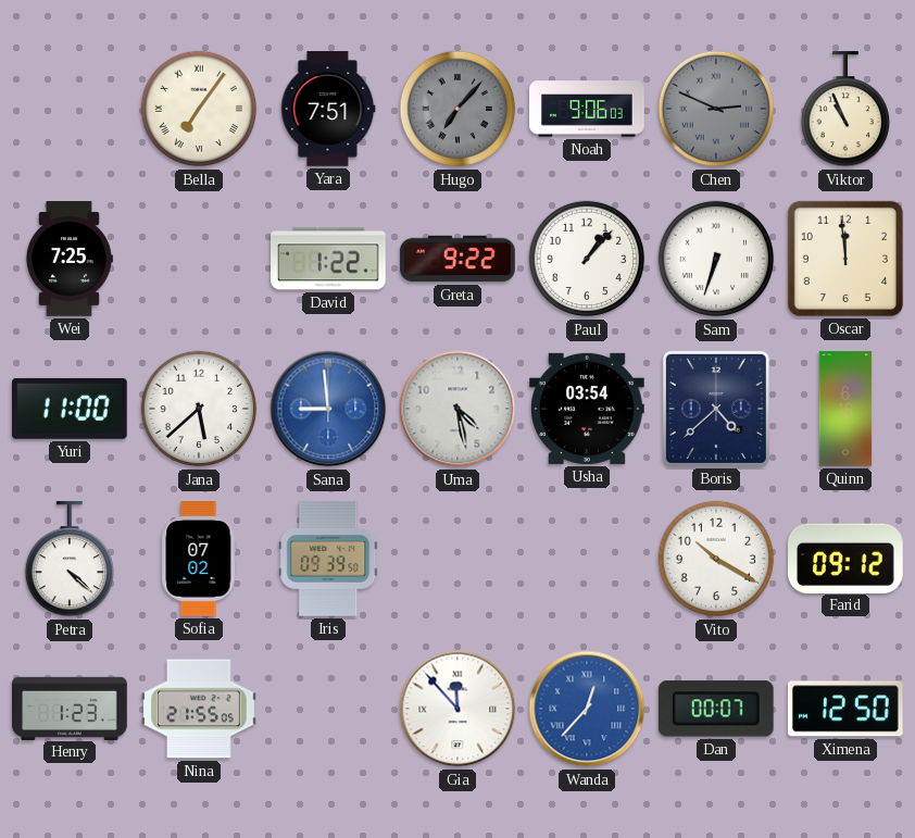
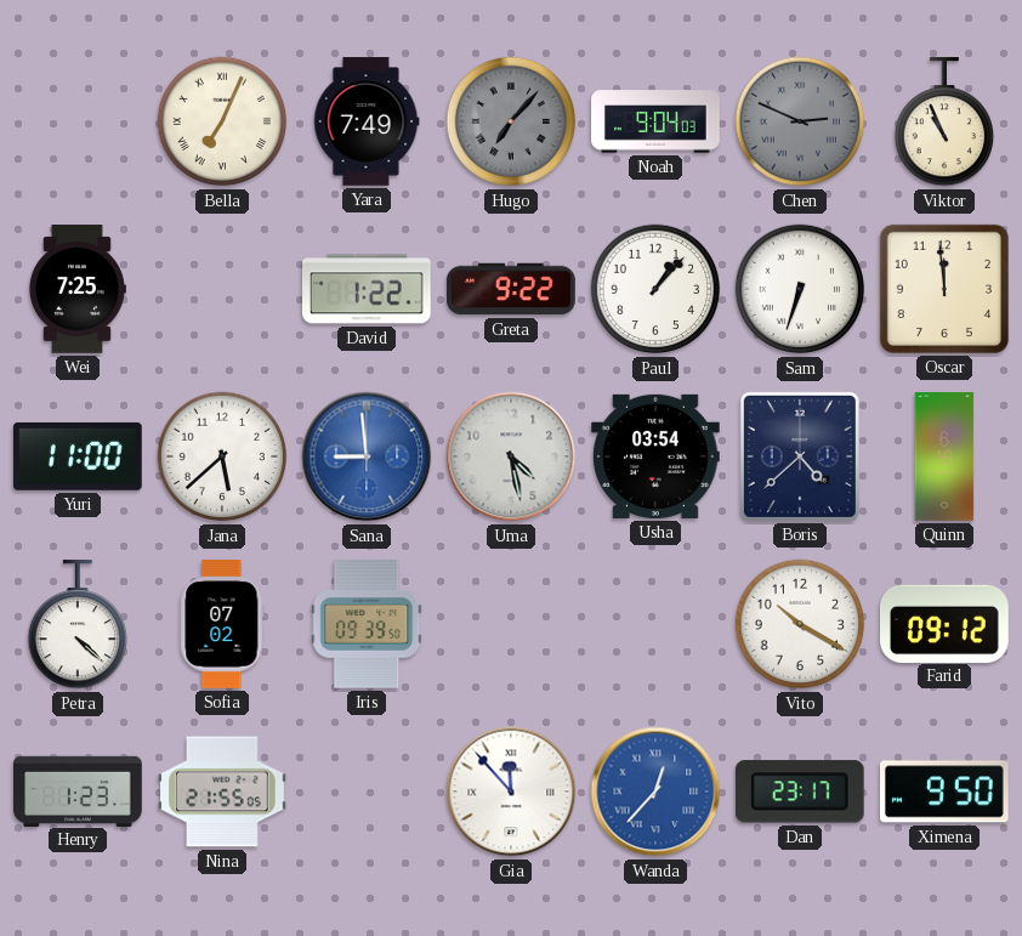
Bella: 7:06 -> 7:04 (222, 121)
Yara: 7:51 -> 7:49 (367, 121)
Noah: 9:06 -> 9:04 (655, 121)
Dan: 00:07 -> 23:17 (800, 792)
Ximena: 12:50 -> 9:50 (946, 792)
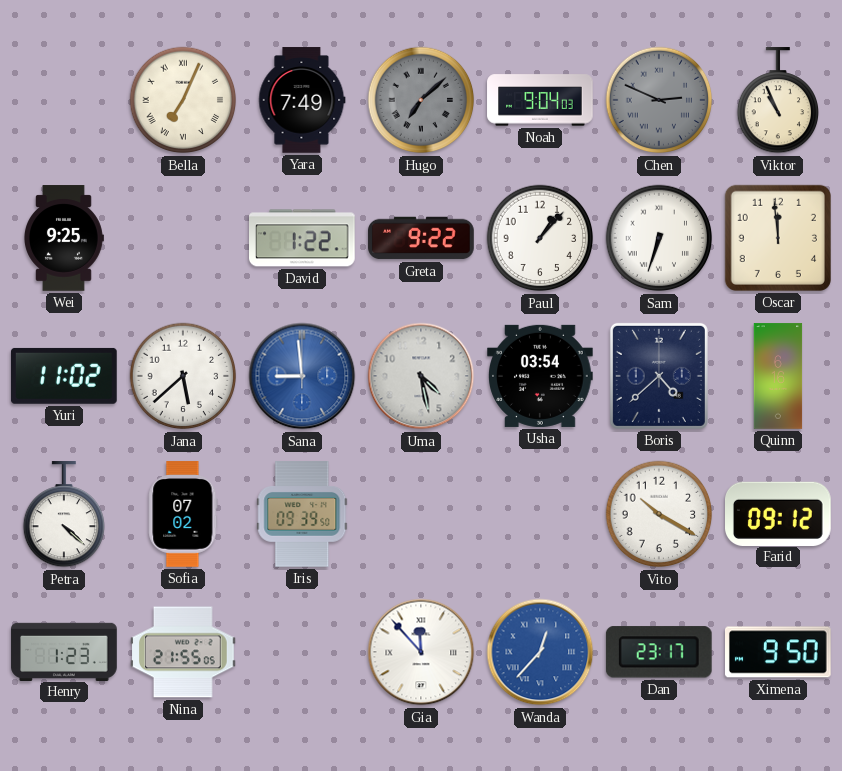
Hugo: 7:07 -> 7:08 (421, 100)
Wei: 7:25 -> 9:25 (64, 238)
Yuri: 11:00 -> 11:02 (64, 376)
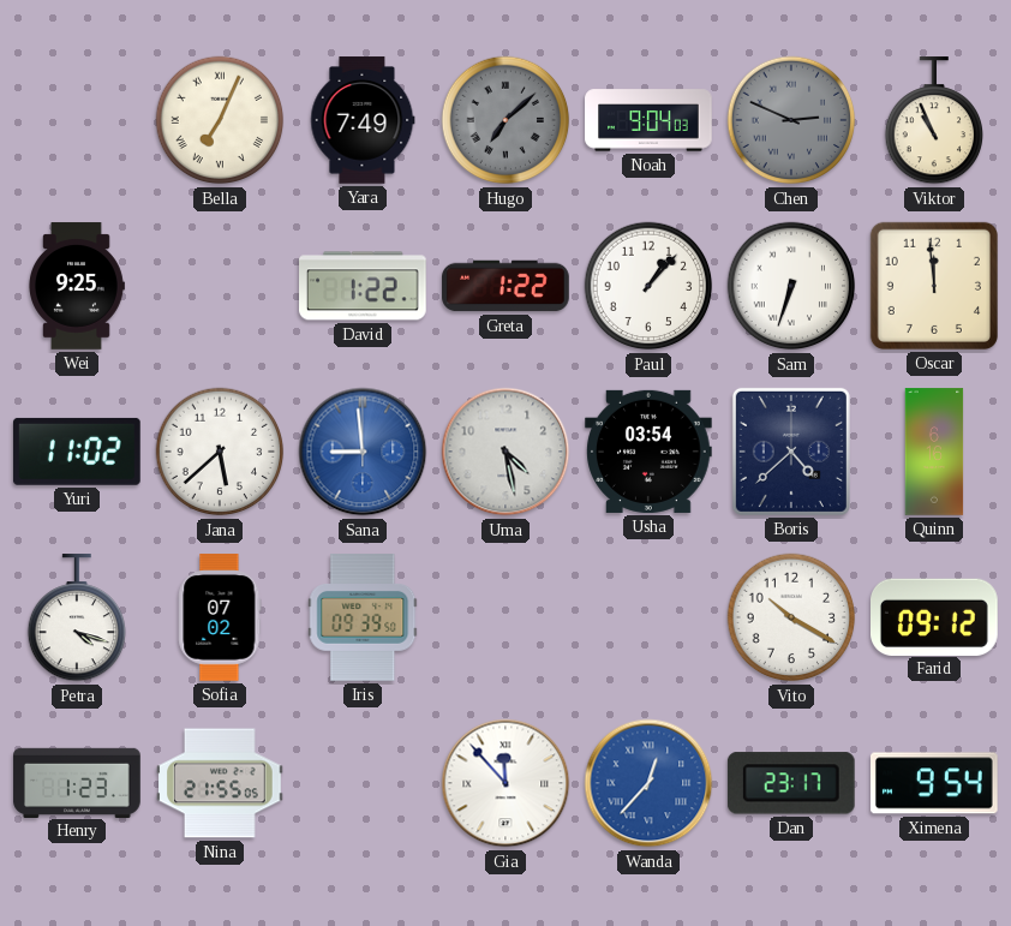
Greta: 9:22 -> 1:22 (505, 286)
Petra: 4:22 -> 4:18 (76, 619)
Ximena: 9:50 -> 9:54 (935, 783)
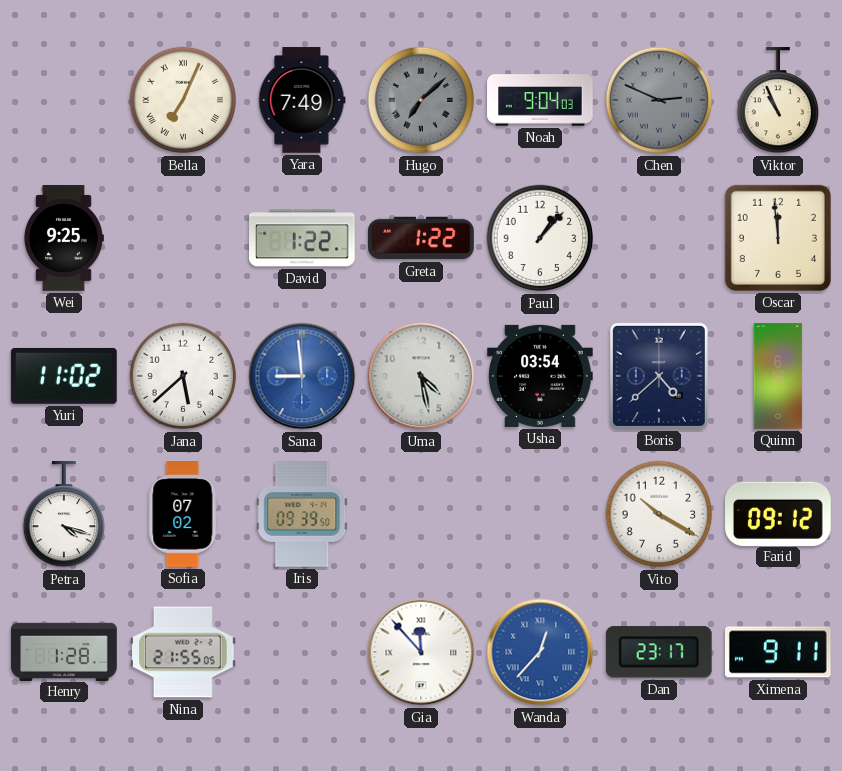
Sam: 6:33 -> none (791, 286)
Henry: 1:23 -> 1:28 (64, 651)
Ximena: 9:54 -> 9:11 (779, 652)
